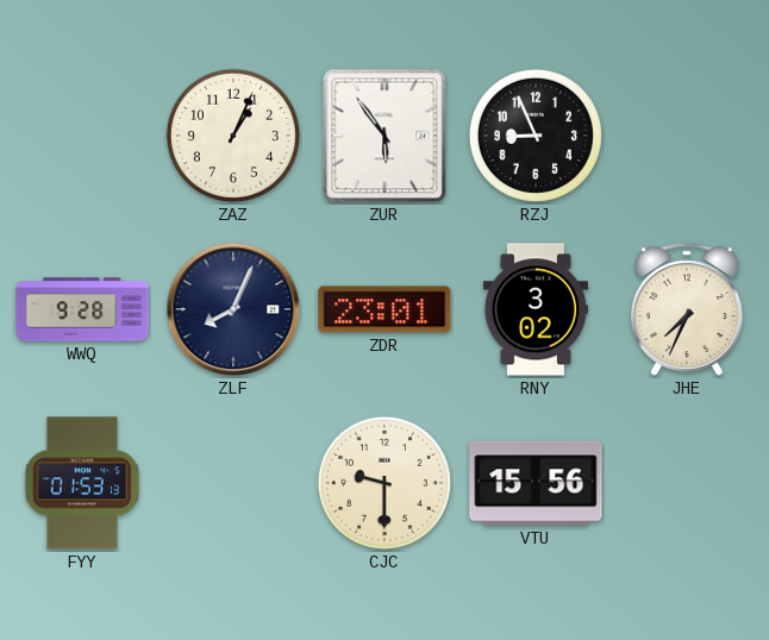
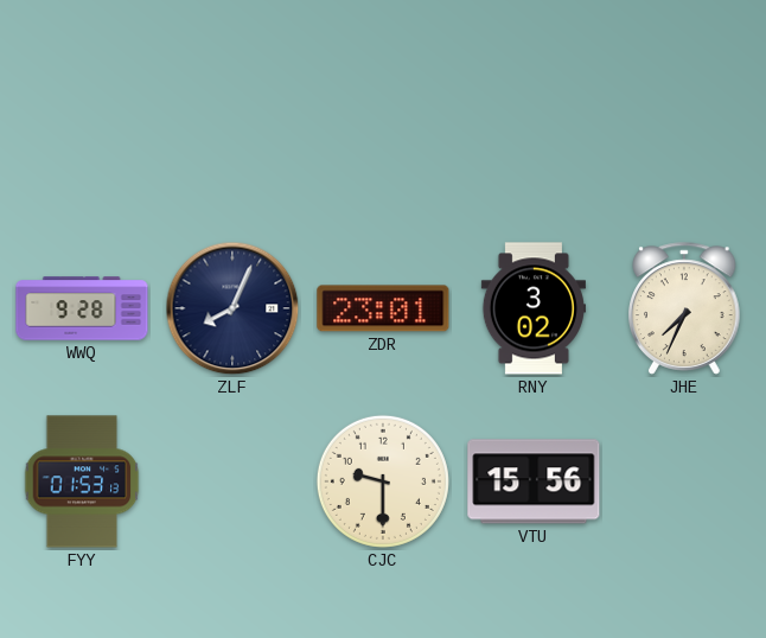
ZAZ: 1:04 -> none (233, 136)
ZUR: 5:54 -> none (384, 136)
RZJ: 8:56 -> none (536, 136)
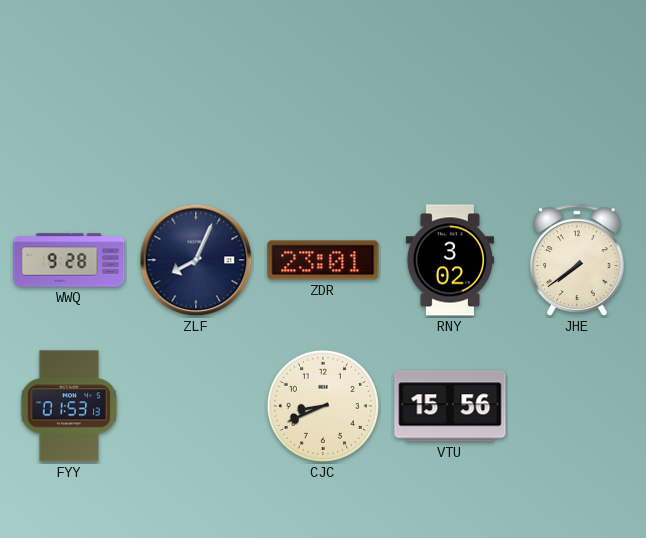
JHE: 7:34 -> 7:39 (578, 260)
CJC: 9:30 -> 8:41 (323, 406)
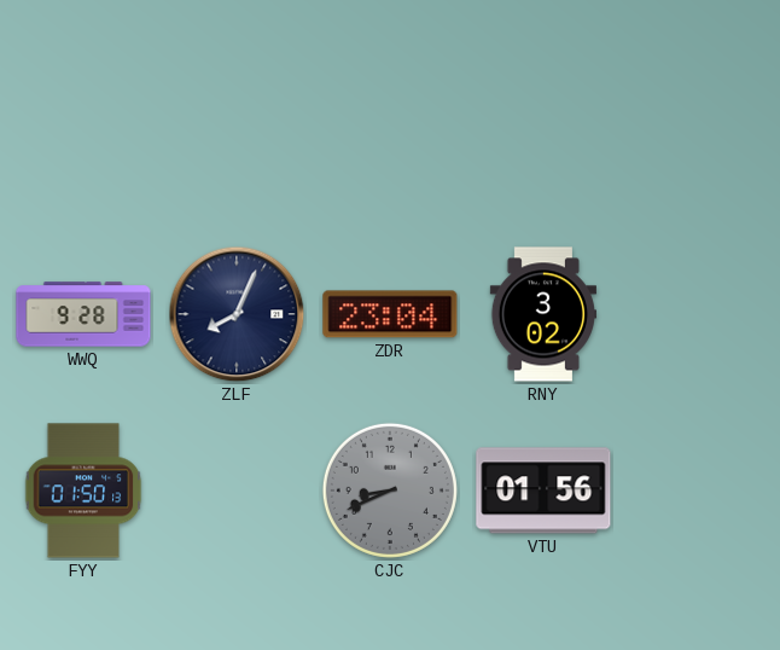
ZDR: 23:01 -> 23:04 (390, 314)
JHE: 7:39 -> none (578, 260)
FYY: 01:53 -> 01:50 (83, 491)
CJC dial: cream -> grey (390, 491)
VTU: 15:56 -> 01:56 (543, 491)
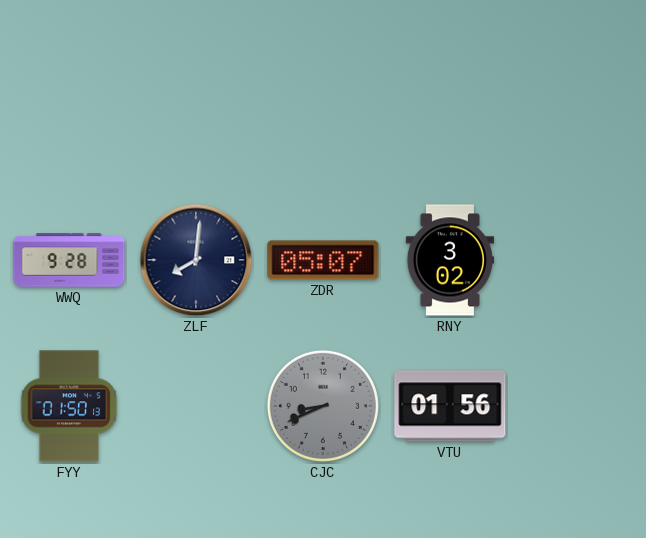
ZLF: 8:04 -> 8:01 (196, 260)
ZDR: 23:04 -> 05:07 (323, 260)
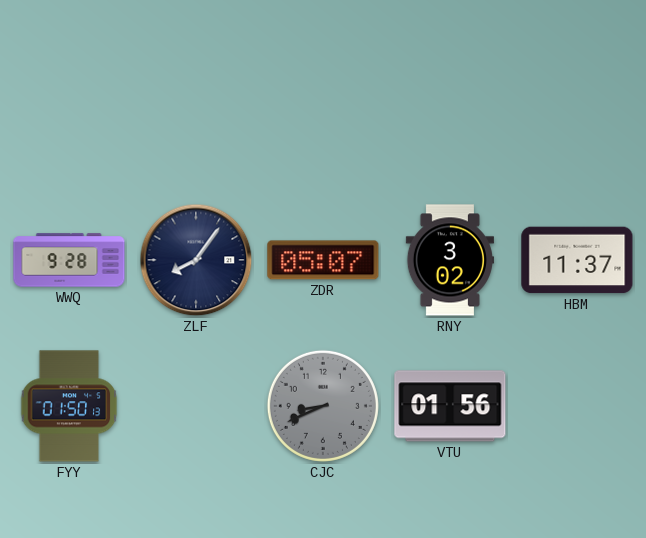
ZLF: 8:01 -> 8:06 (196, 260)
HBM: none -> 11:37 (577, 260)
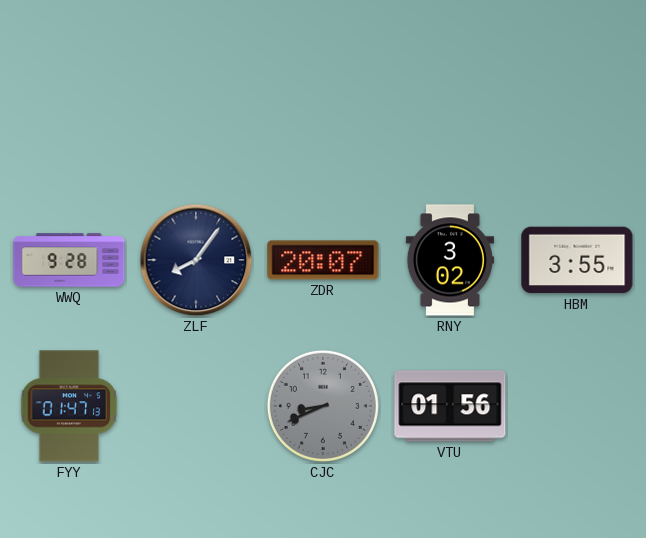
ZDR: 05:07 -> 20:07 (323, 260)
HBM: 11:37 -> 3:55 (577, 260)
FYY: 01:50 -> 01:47 (69, 406)
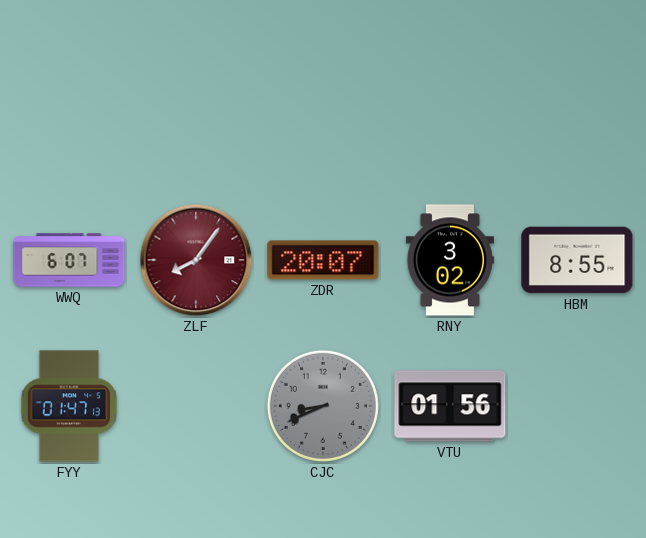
WWQ: 9:28 -> 6:07 (69, 260)
ZLF dial: navy -> burgundy (196, 260)
HBM: 3:55 -> 8:55 (577, 260)
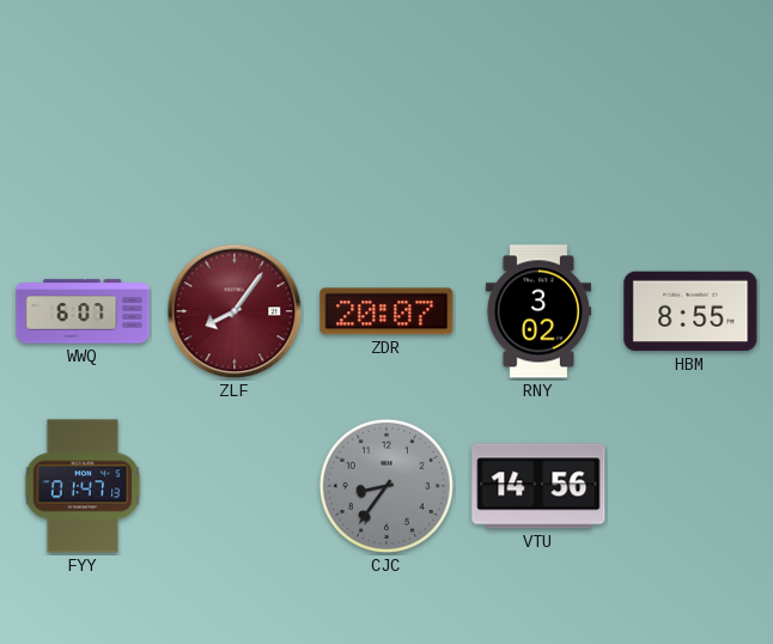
CJC: 8:41 -> 8:36 (386, 486)
VTU: 01:56 -> 14:56 (538, 486)
